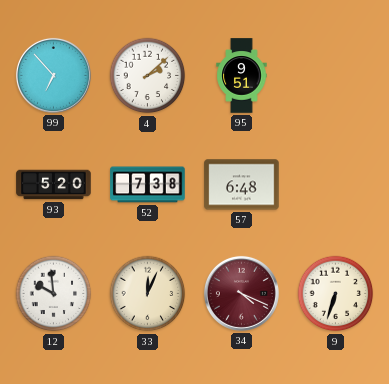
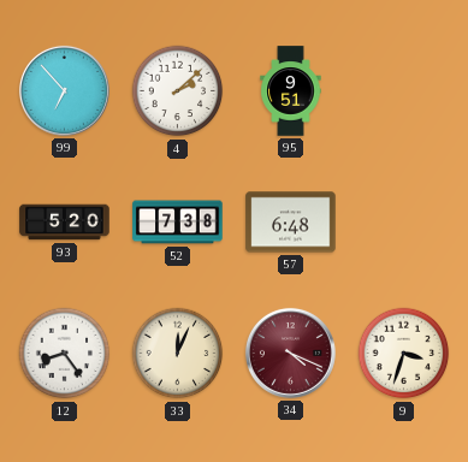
12: 9:59 -> 8:24 (65, 354)
9: 6:33 -> 3:33 (404, 354)
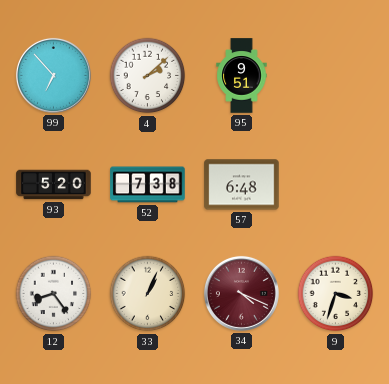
33: 12:04 -> 1:04 (148, 294)
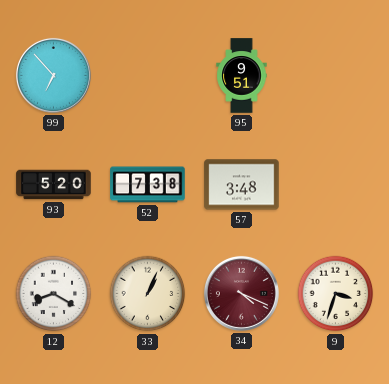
4: 2:08 -> none (148, 76)
57: 6:48 -> 3:48 (242, 185)
12: 8:24 -> 8:20 (54, 294)
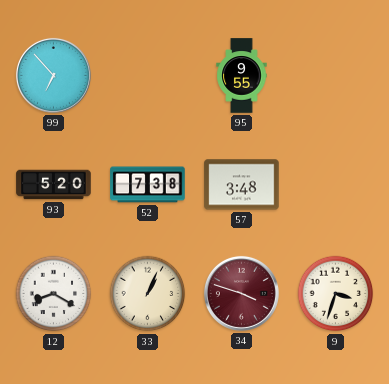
95: 9:51 -> 9:55 (242, 76)
34: 4:19 -> 3:48 (241, 293)
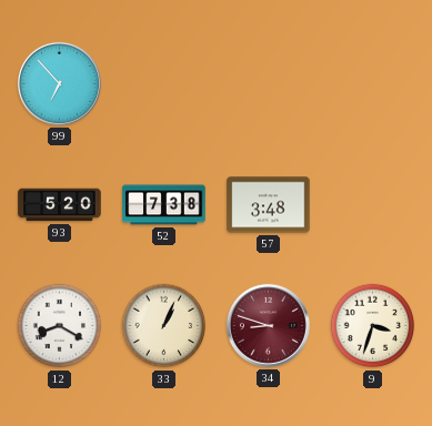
95: 9:55 -> none (242, 76)
34: 3:48 -> 8:48 (268, 325)
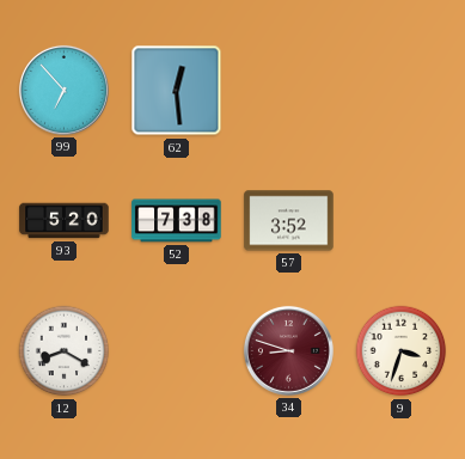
62: none -> 12:29 (177, 91)
57: 3:48 -> 3:52 (289, 221)
33: 1:04 -> none (164, 326)
